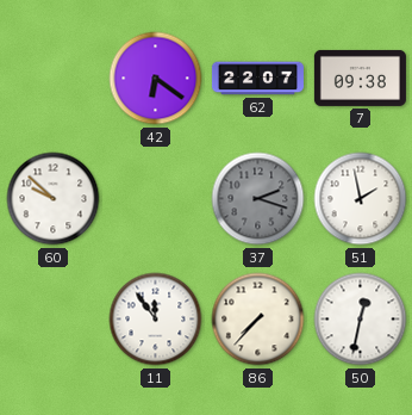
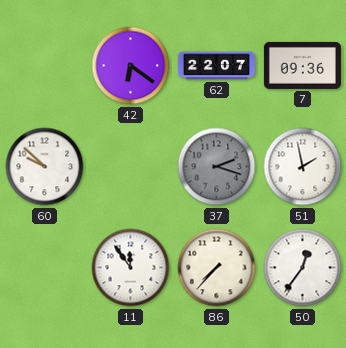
7: 09:38 -> 09:36 (302, 65)
50: 12:32 -> 12:36 (303, 268)
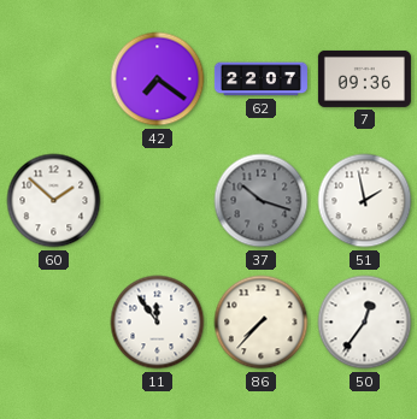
42: 6:21 -> 7:21 (158, 79)
60: 9:52 -> 1:52 (54, 201)
37: 2:18 -> 10:18 (262, 201)
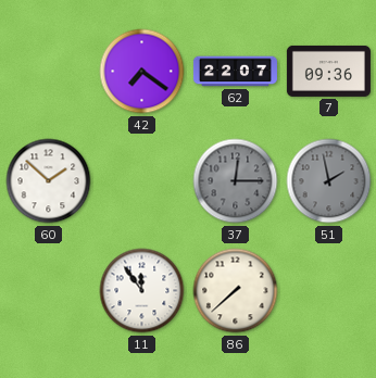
37: 10:18 -> 12:15 (236, 181)
51 dial: white -> grey (329, 181)
86: 7:37 -> 7:38 (236, 291)
50: 12:36 -> none (365, 323)
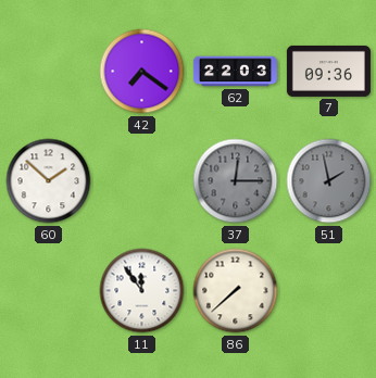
62: 22:07 -> 22:03 (235, 72)
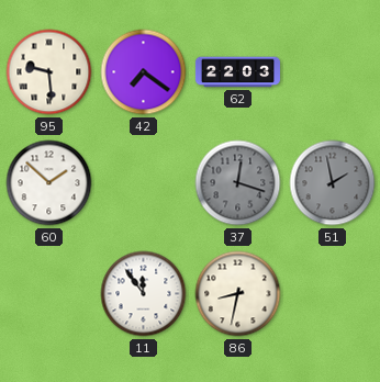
95: none -> 9:29 (49, 72)
7: 09:36 -> none (328, 71)
37: 12:15 -> 12:18 (238, 183)
86: 7:38 -> 8:32 (238, 294)
